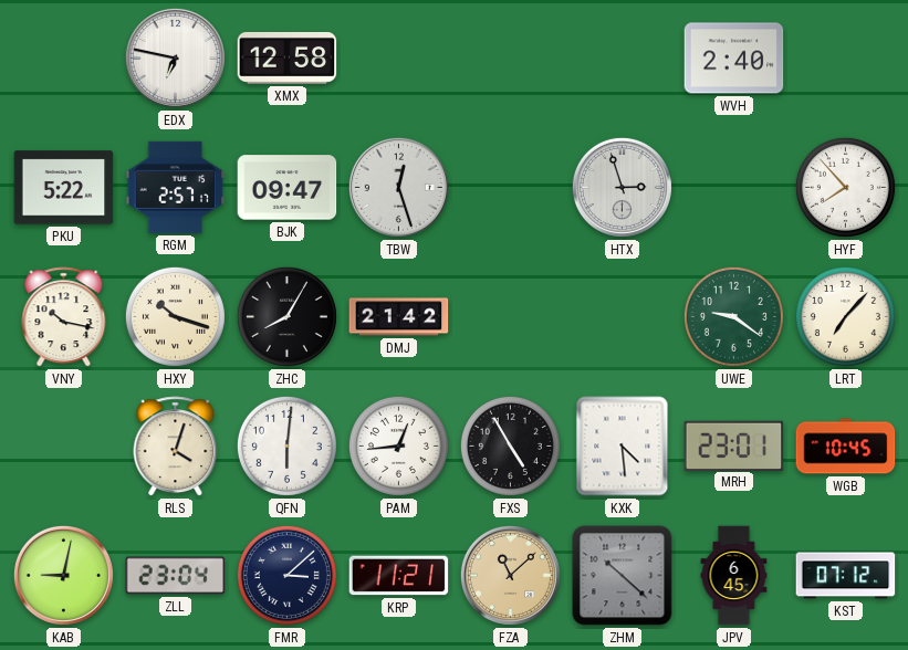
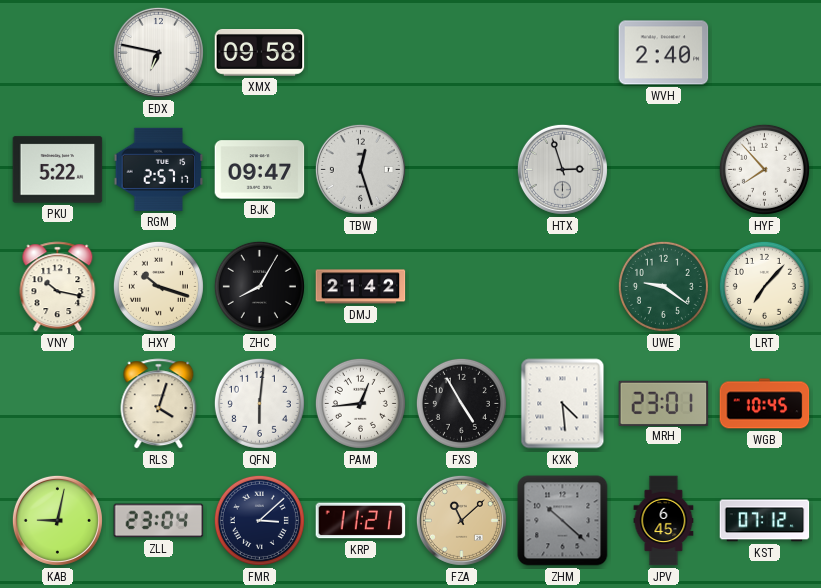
XMX: 12:58 -> 09:58 (260, 53)
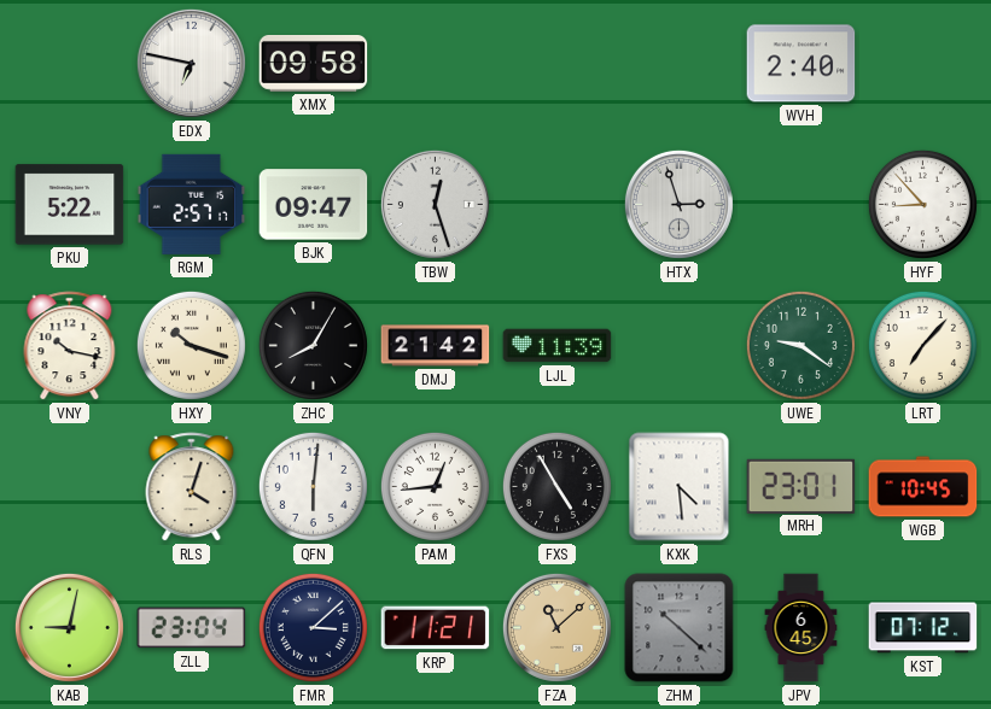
HYF: 7:53 -> 8:53 (922, 204)
LJL: none -> 11:39 (558, 346)
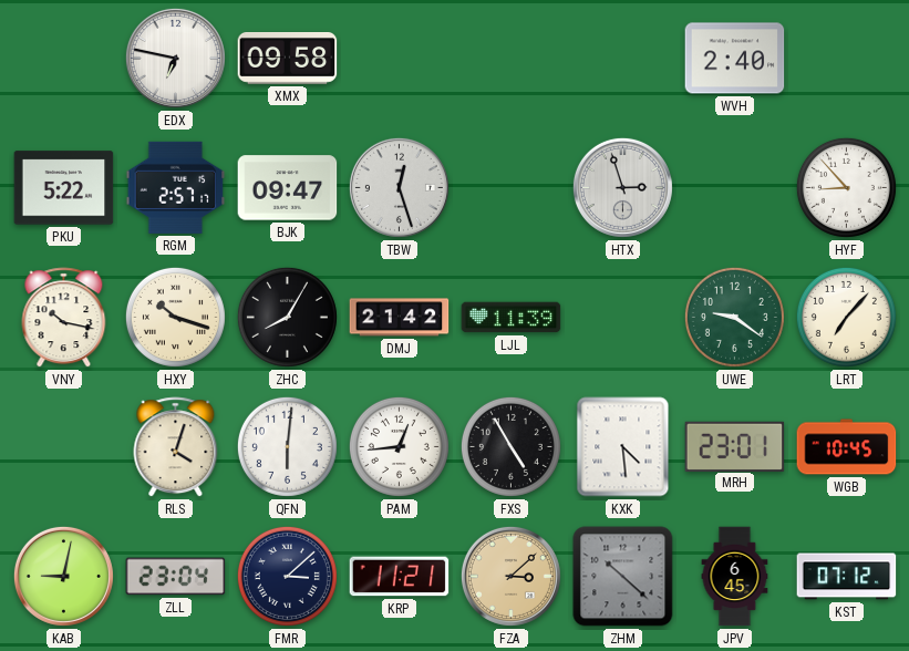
FZA: 11:08 -> 3:08 (510, 576)
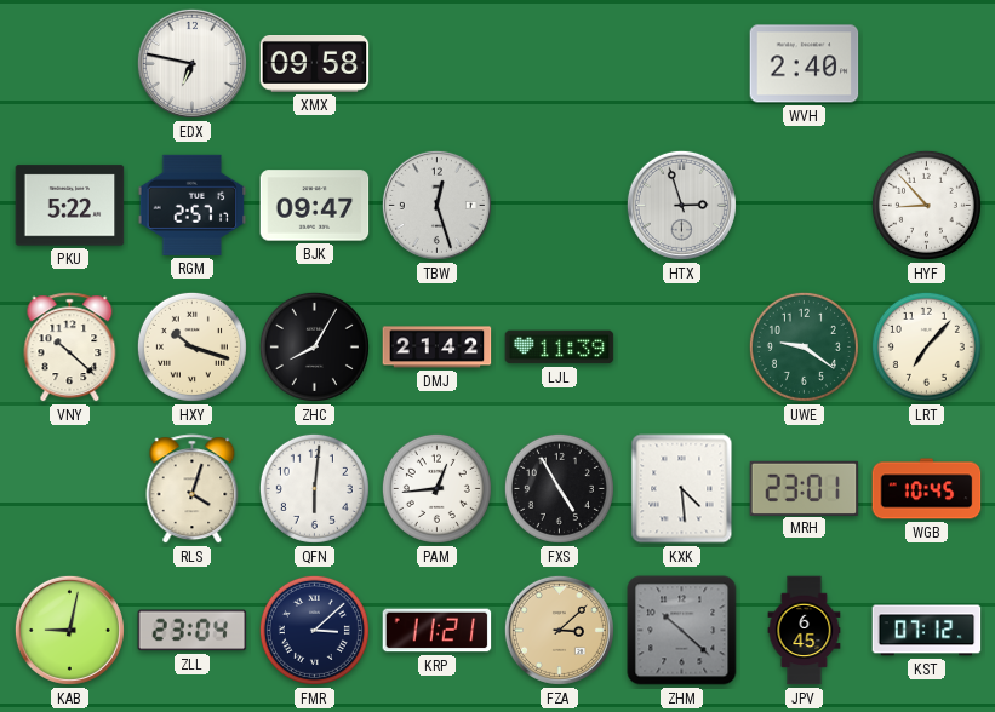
VNY: 10:17 -> 10:22 (70, 348)
